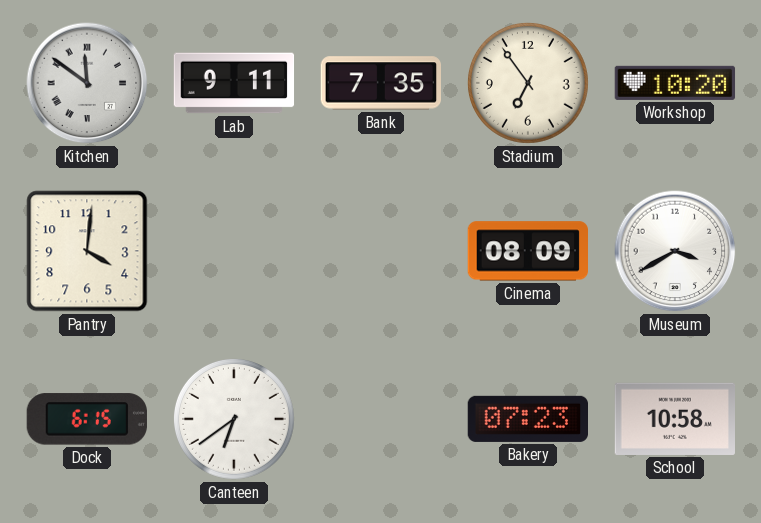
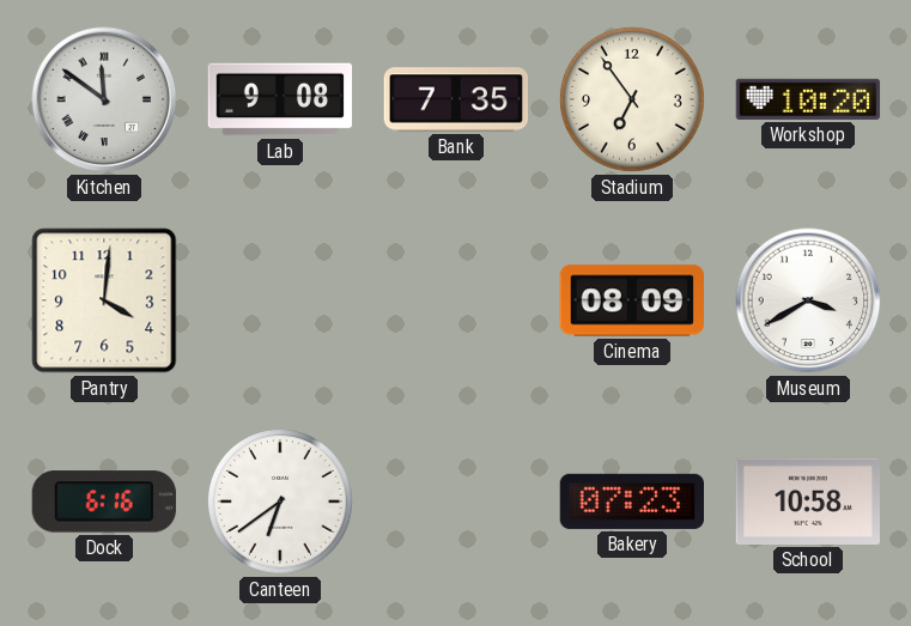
Lab: 9:11 -> 9:08 (280, 99)
Dock: 6:15 -> 6:16 (104, 502)
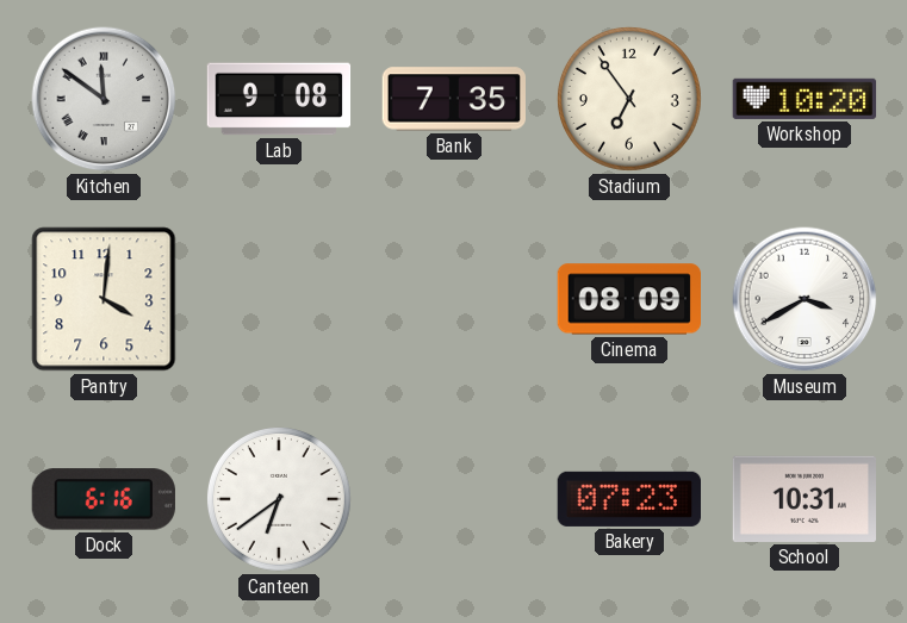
School: 10:58 -> 10:31 (803, 499)
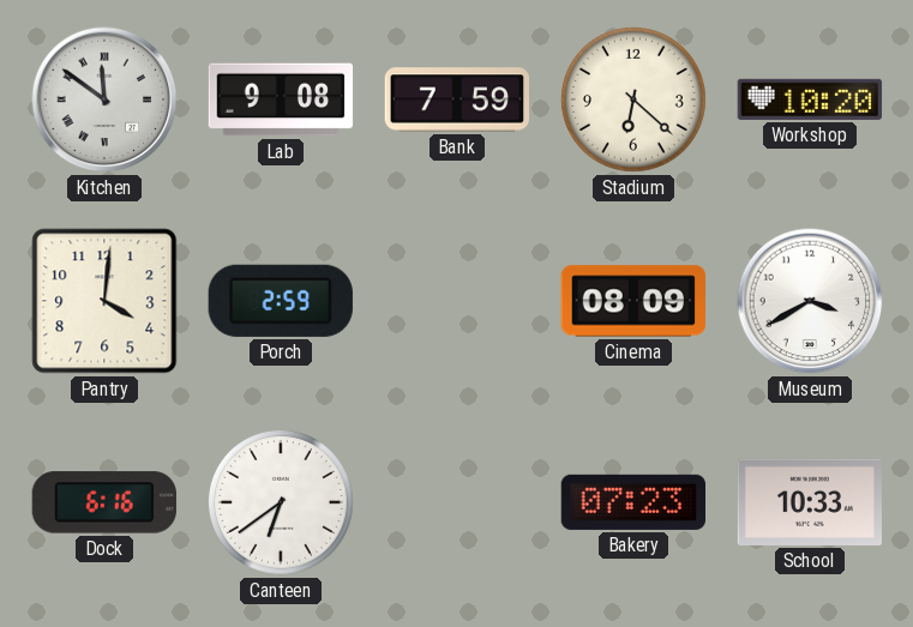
Bank: 7:35 -> 7:59 (456, 100)
Stadium: 6:54 -> 6:22 (633, 100)
Porch: none -> 2:59 (281, 301)
School: 10:31 -> 10:33 (809, 502)
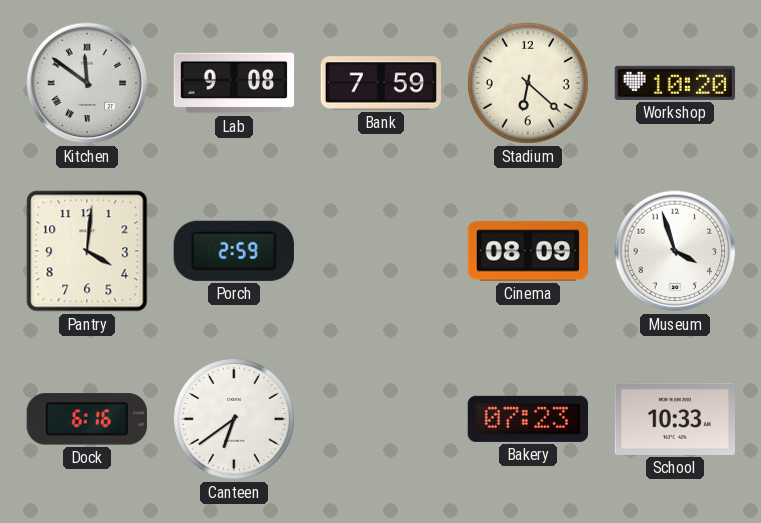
Museum: 3:40 -> 3:57 (675, 251)
